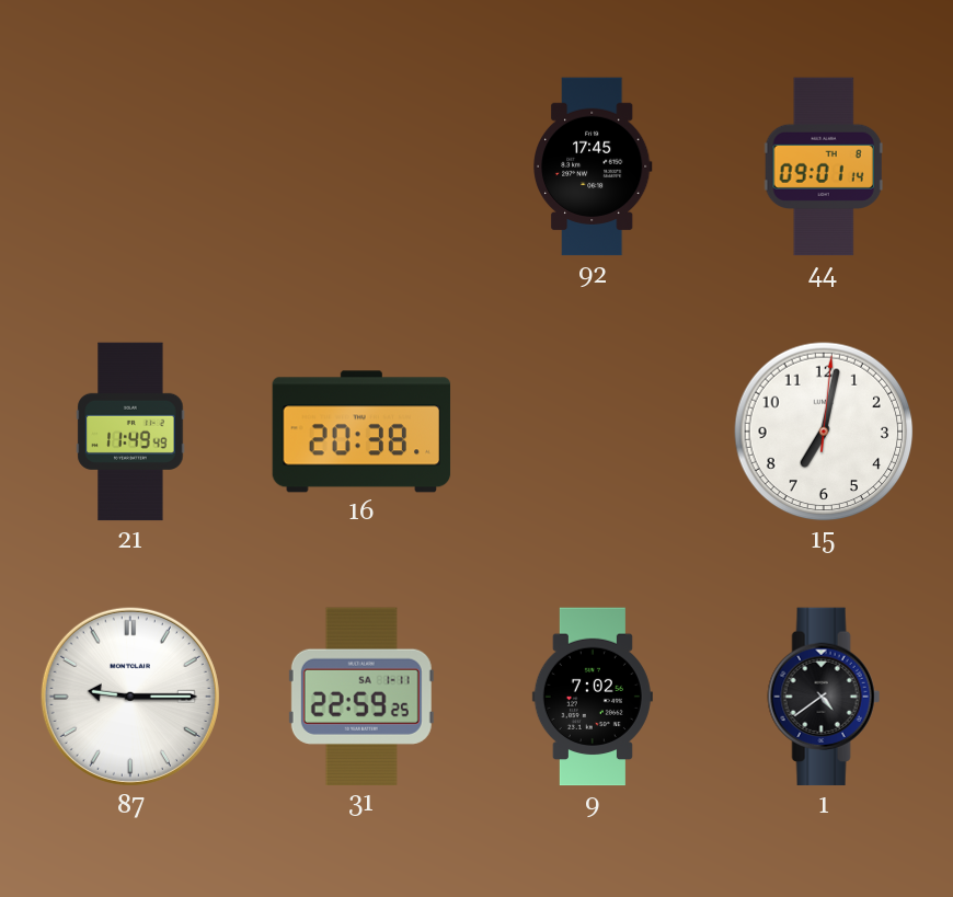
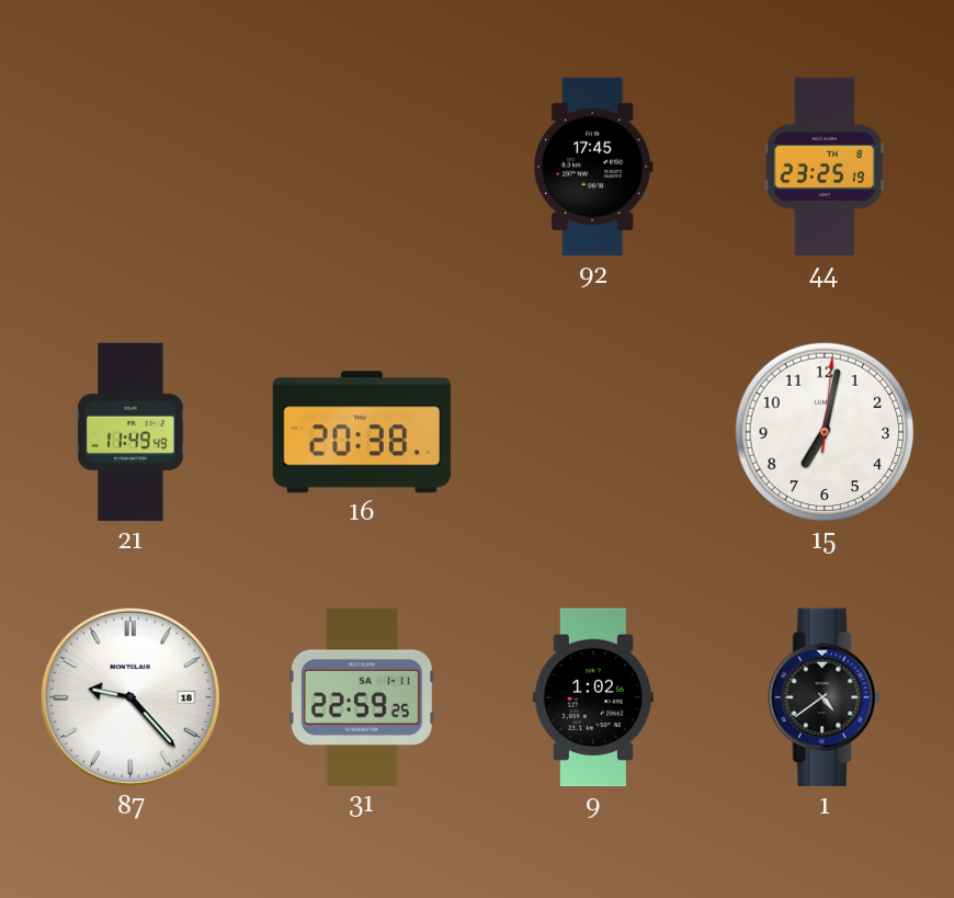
44: 09:01 -> 23:25 (825, 167)
87: 9:15 -> 9:23 (130, 697)
9: 7:02 -> 1:02 (593, 697)
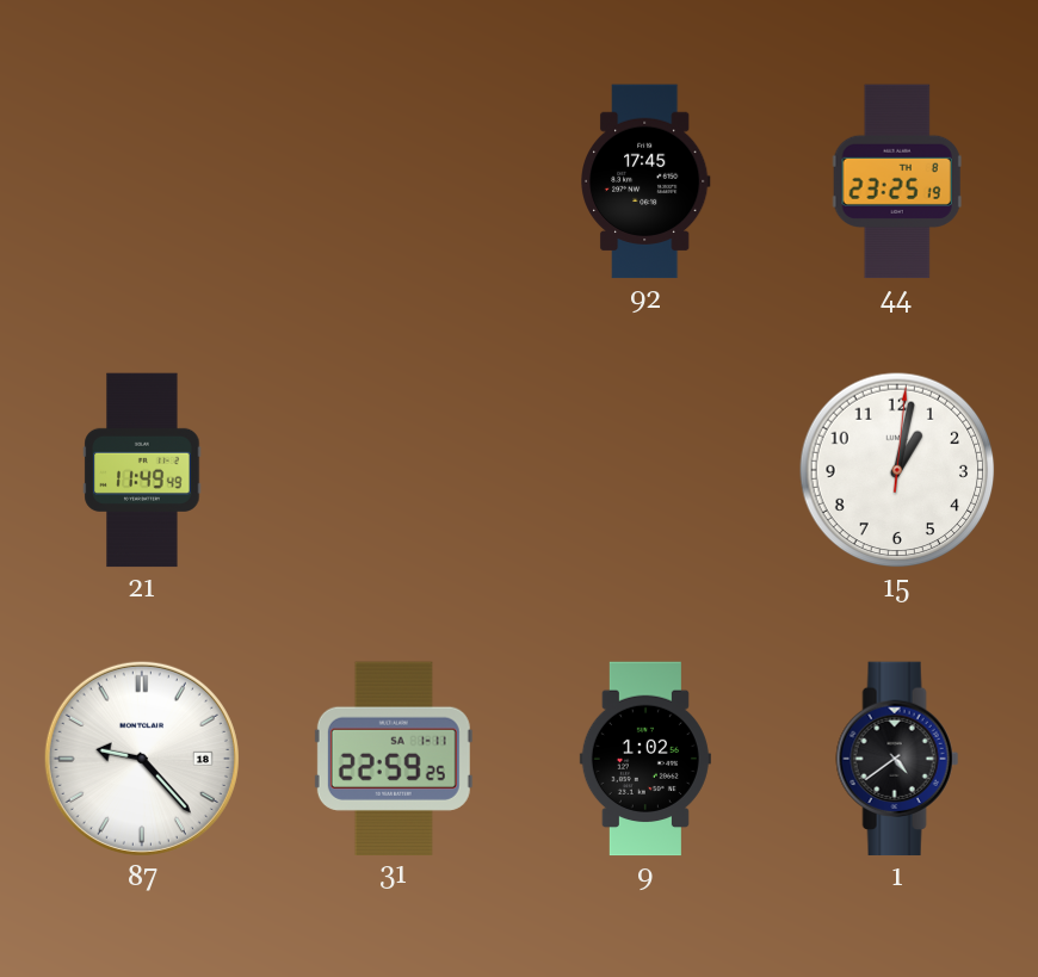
16: 20:38 -> none (362, 432)
15: 7:02 -> 1:02 (897, 470)
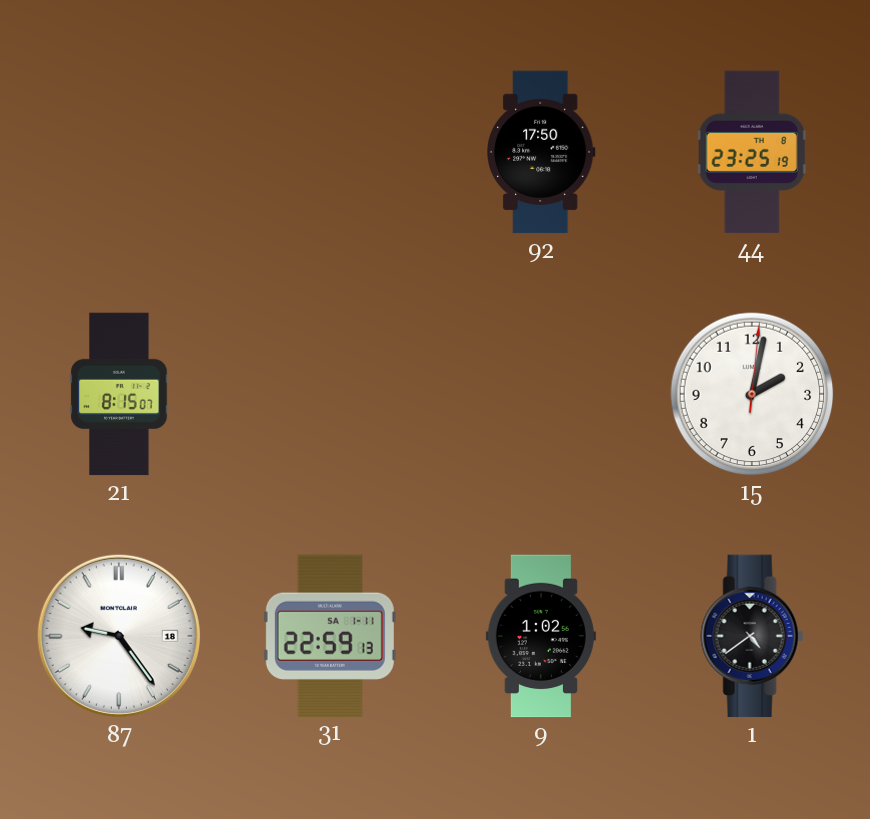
92: 17:45 -> 17:50 (542, 152)
21: 11:49 -> 8:15 (119, 394)
15: 1:02 -> 2:02 (752, 394)
87: 9:23 -> 9:24 (119, 636)
31: 22:59:25 -> 22:59:13 (330, 635)
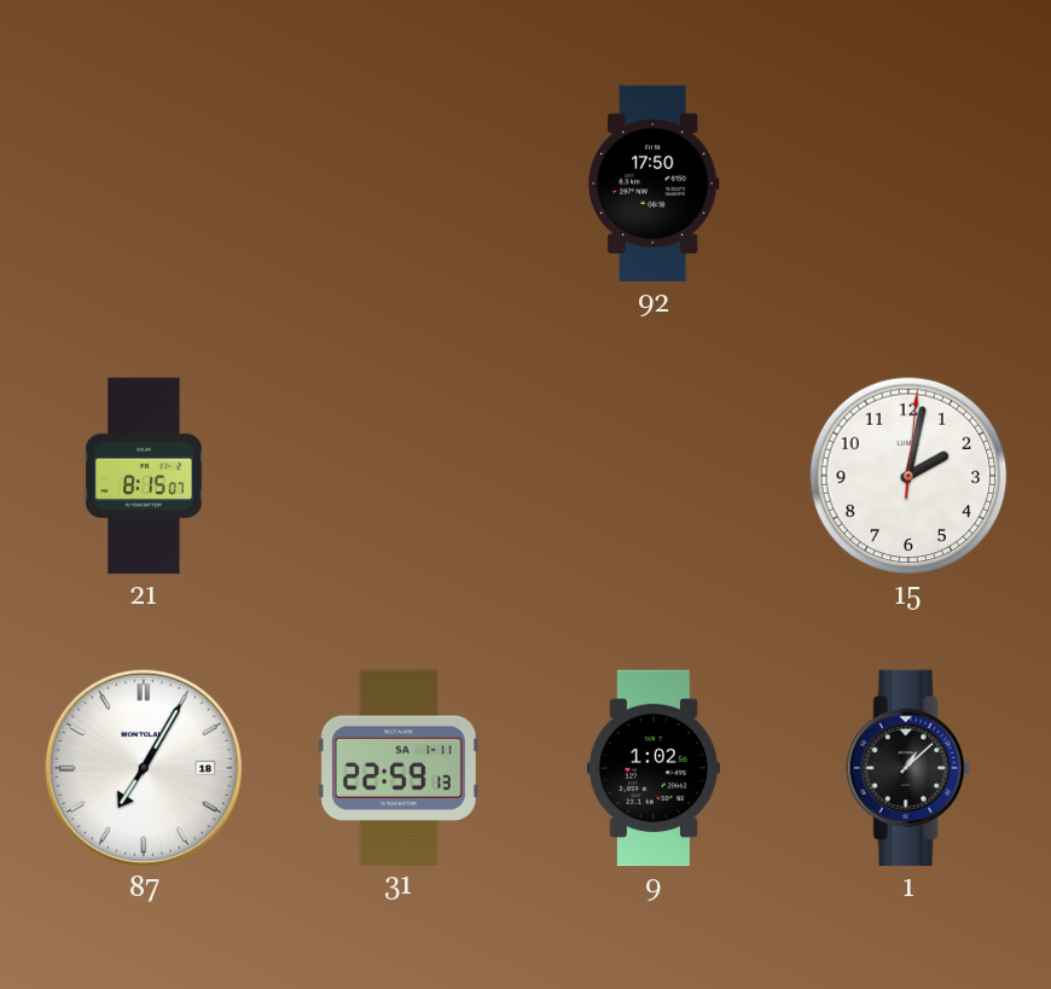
44: 23:25 -> none (752, 152)
87: 9:24 -> 7:05 (144, 768)
1: 4:39 -> 1:08 (908, 768)
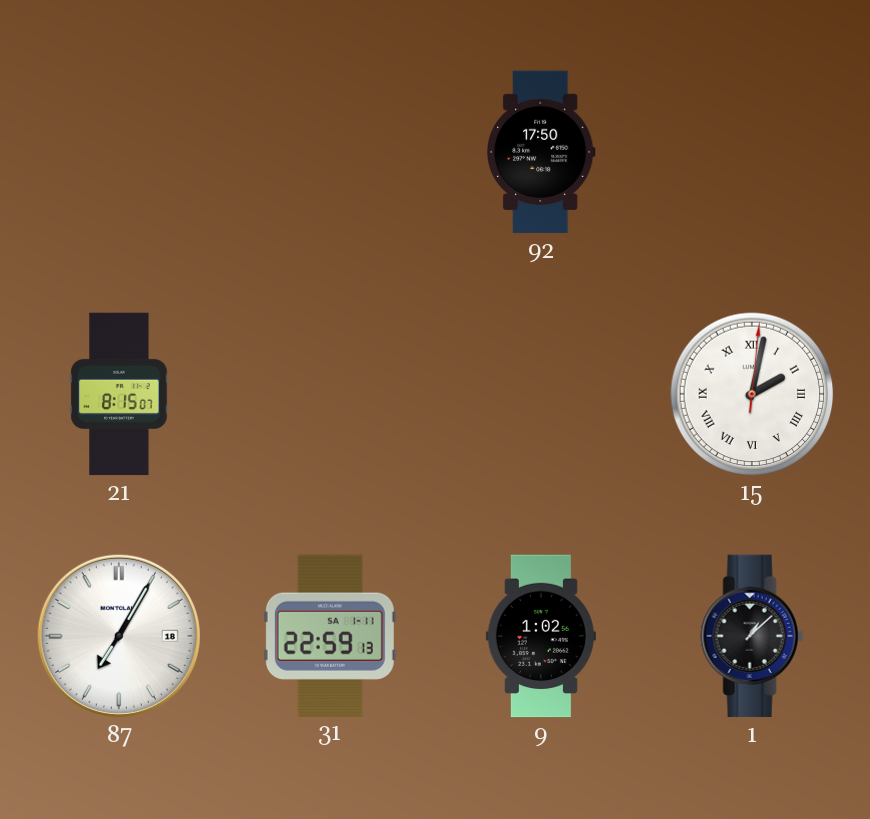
15 numerals: Arabic -> Roman (752, 394)
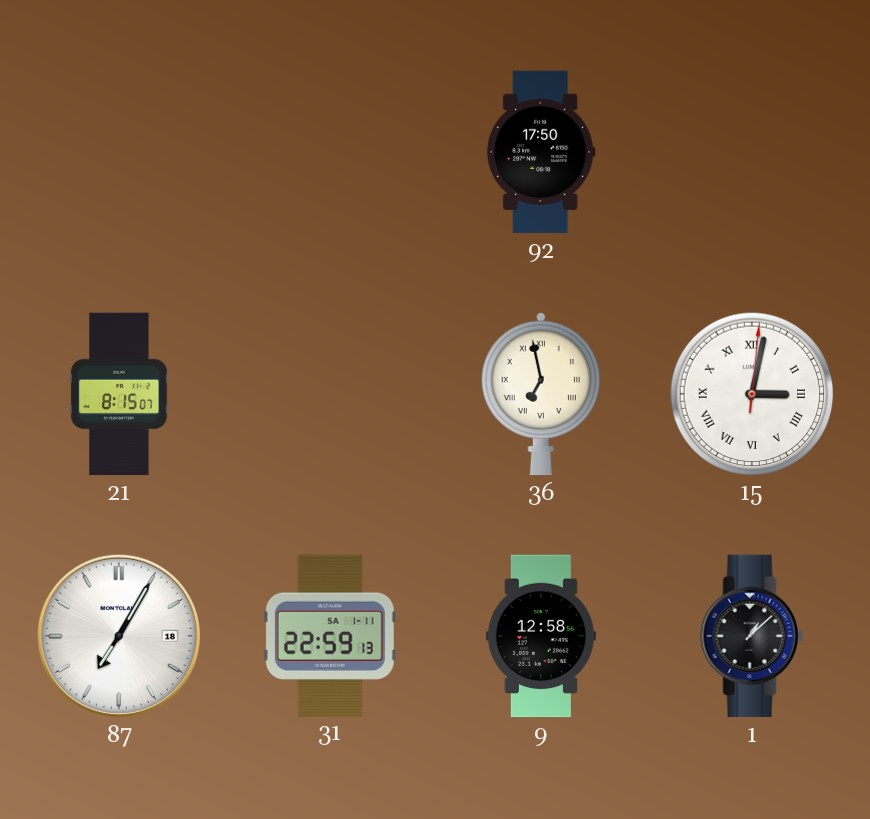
36: none -> 6:58 (541, 394)
15: 2:02 -> 3:02 (752, 394)
9: 1:02 -> 12:58 (541, 636)
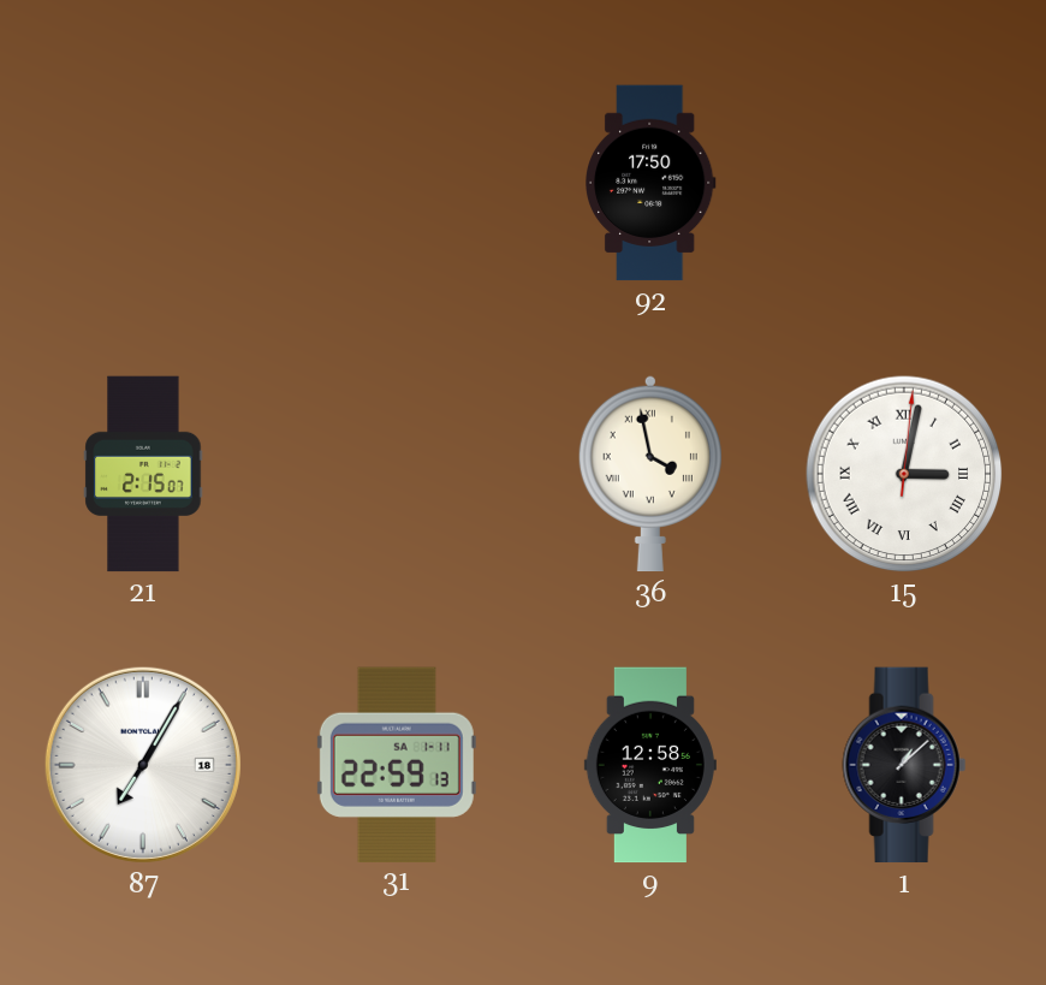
21: 8:15 -> 2:15 (143, 474)
36: 6:58 -> 3:58 (650, 474)
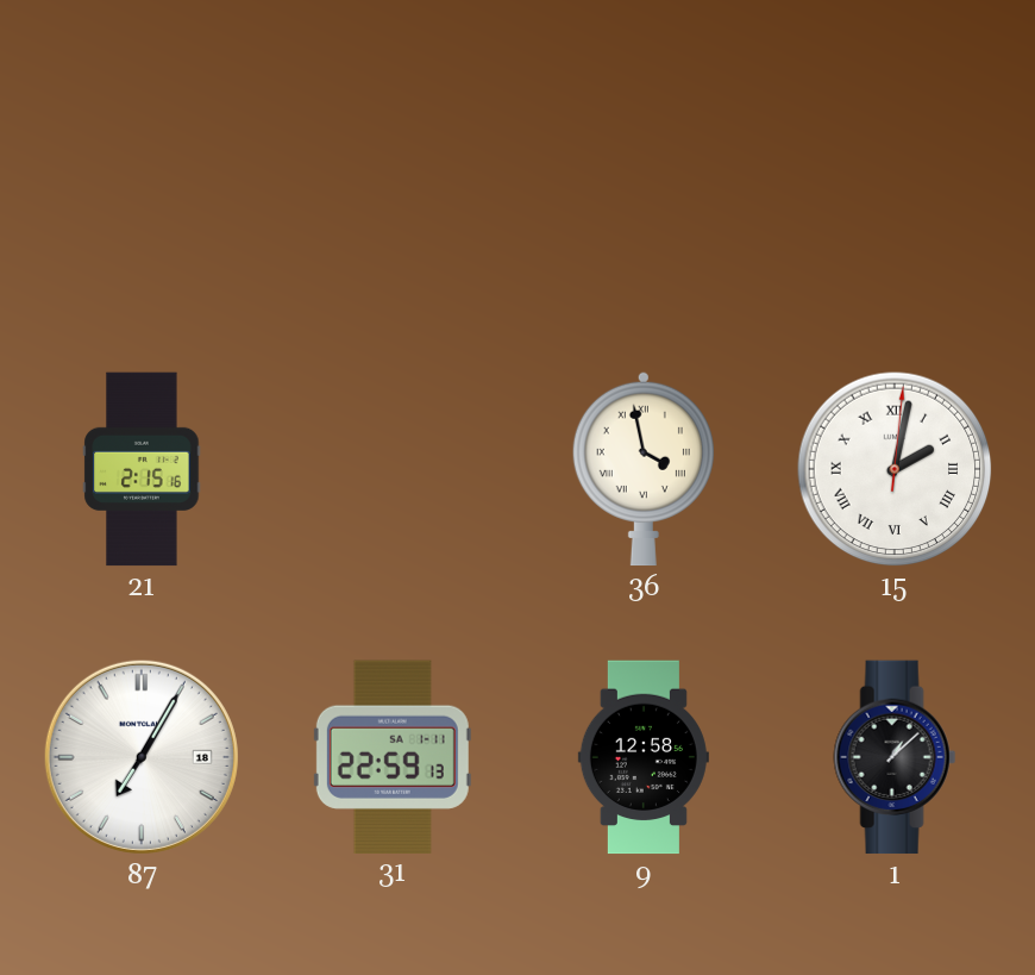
92: 17:50 -> none (652, 183)
21: 2:15:07 -> 2:15:16 (142, 469)
15: 3:02 -> 2:02 (895, 469)
